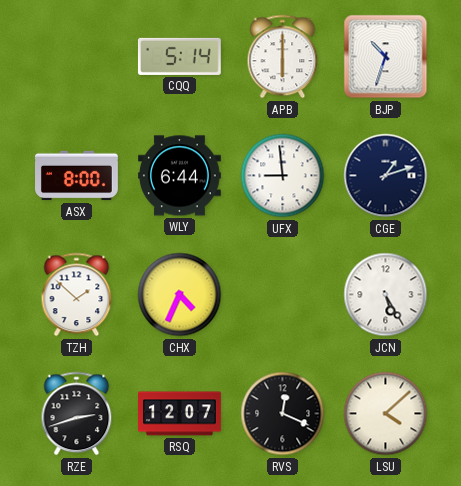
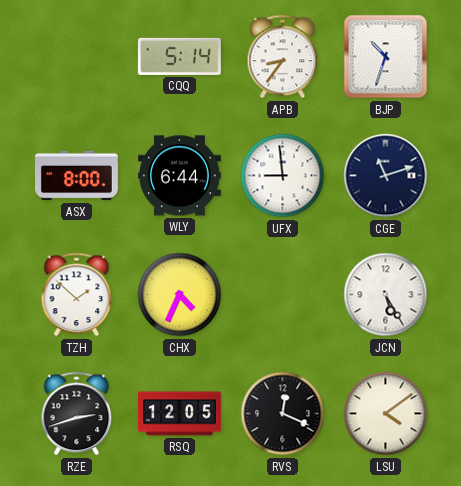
APB: 6:00 -> 8:36 (283, 57)
CGE: 1:12 -> 11:12 (386, 176)
RSQ: 12:07 -> 12:05 (180, 414)
LSU: 4:08 -> 4:09 (386, 414)
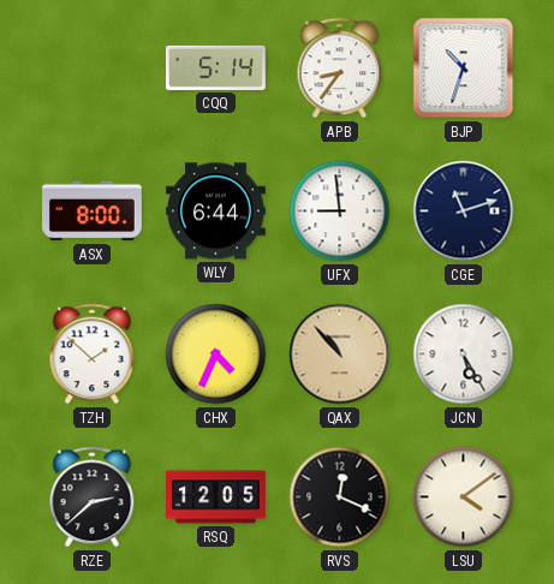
QAX: none -> 10:53 (340, 354)
RZE: 2:42 -> 2:38 (93, 497)
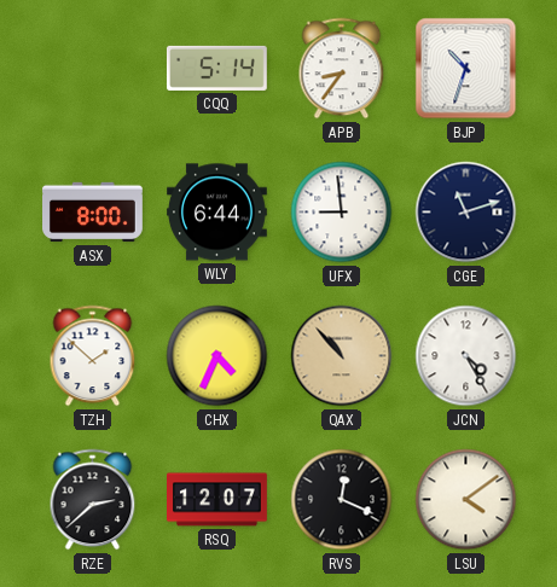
JCN: 5:25 -> 4:25 (466, 356)
RSQ: 12:05 -> 12:07 (217, 500)
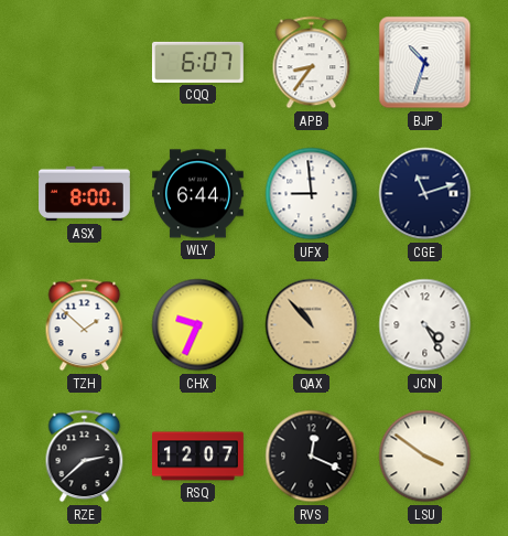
CQQ: 5:14 -> 6:07 (197, 62)
CHX: 4:34 -> 9:34 (198, 325)
LSU: 4:09 -> 3:51 (425, 457)
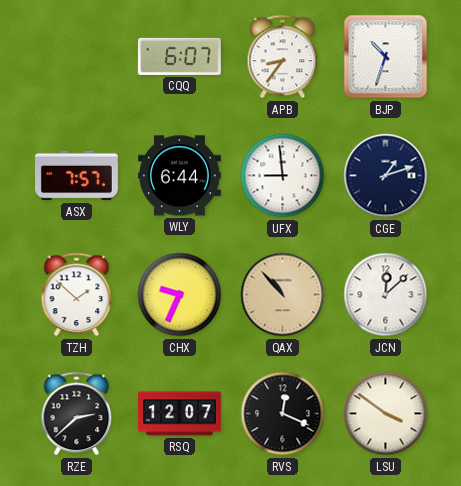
ASX: 8:00 -> 7:57 (77, 176)
CGE: 11:12 -> 1:12 (386, 176)
JCN: 4:25 -> 12:08 (386, 295)
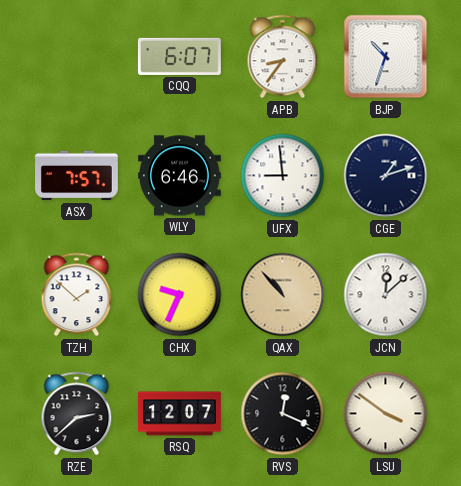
WLY: 6:44 -> 6:46 (180, 176)
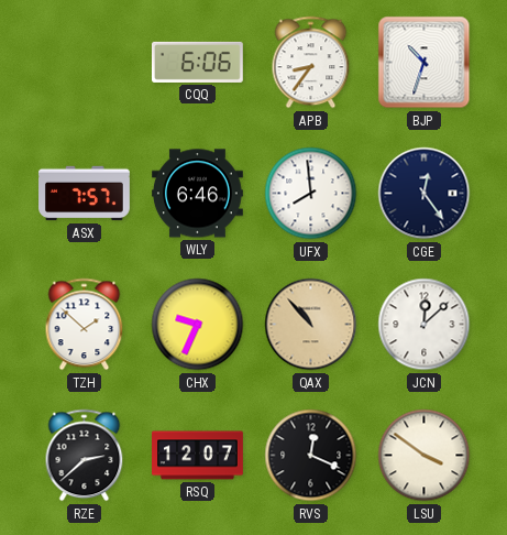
CQQ: 6:07 -> 6:06 (197, 62)
UFX: 8:59 -> 7:59 (311, 194)
CGE: 1:12 -> 12:24 (425, 194)
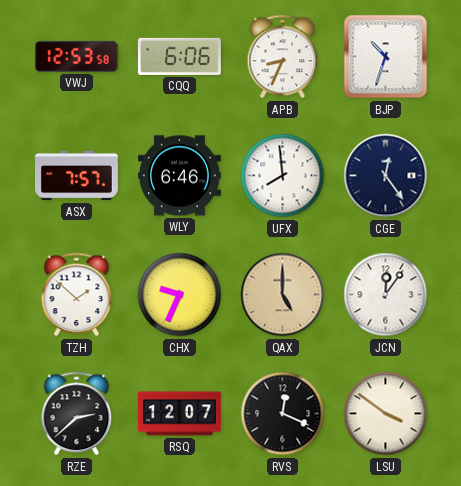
VWJ: none -> 12:53 (76, 56)
APB: 8:36 -> 8:34 (283, 57)
QAX: 10:53 -> 5:00 (283, 295)
JCN: 12:08 -> 12:06 (386, 295)
